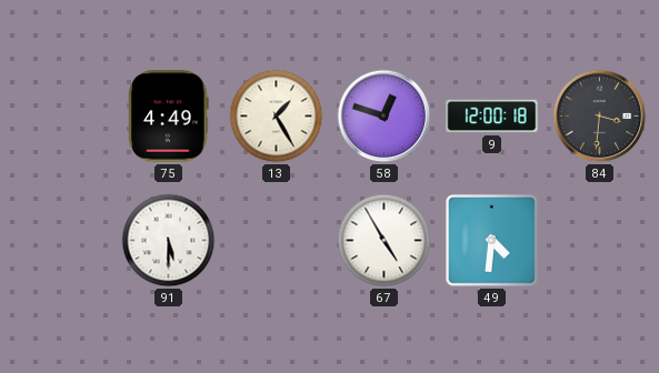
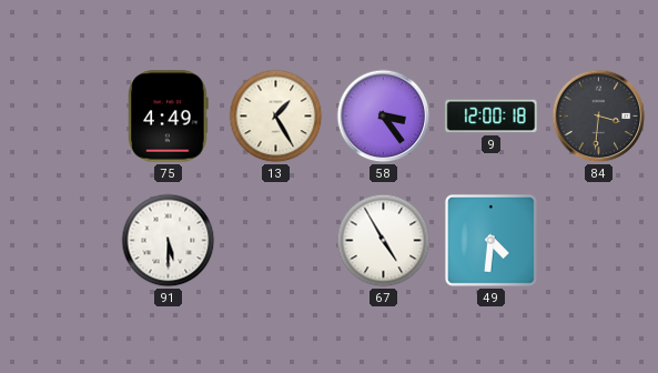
58: 12:48 -> 3:24 (384, 117)
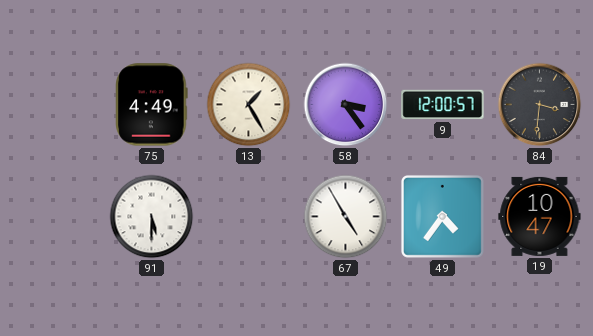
9: 12:00:18 -> 12:00:57 (443, 105)
49: 4:31 -> 4:36 (442, 216)
19: none -> 10:47 (540, 216)
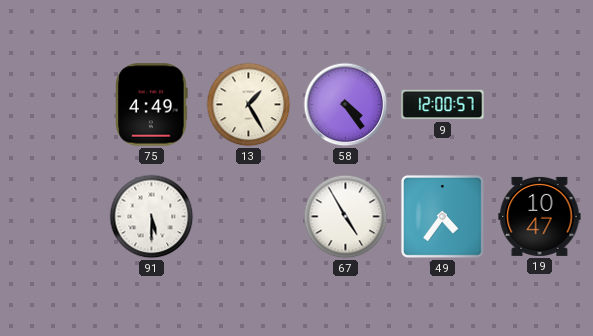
58: 3:24 -> 4:24 (346, 105)
84: 3:31 -> none (540, 105)
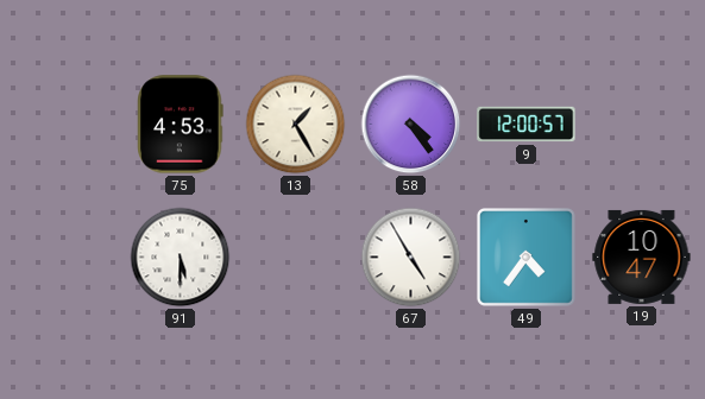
75: 4:49 -> 4:53 (181, 125)
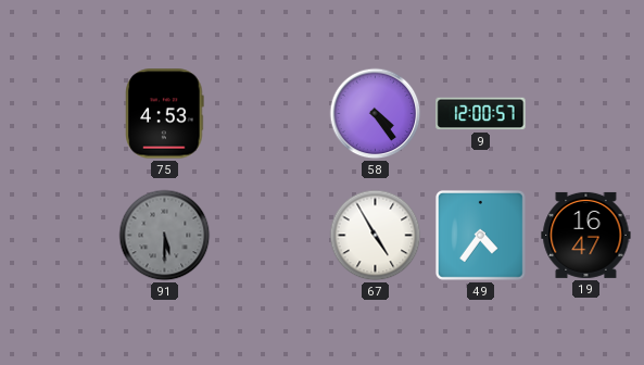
13: 1:25 -> none (296, 125)
91 dial: white -> grey (165, 236)
19: 10:47 -> 16:47 (586, 235)
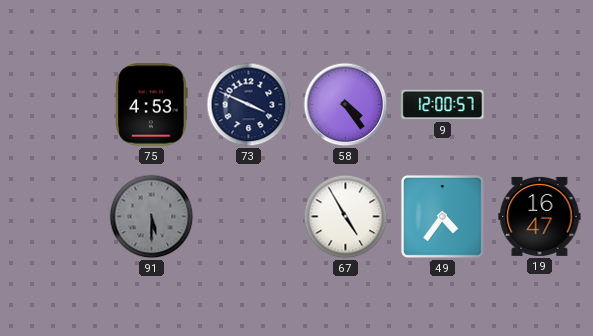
73: none -> 3:49 (249, 105)
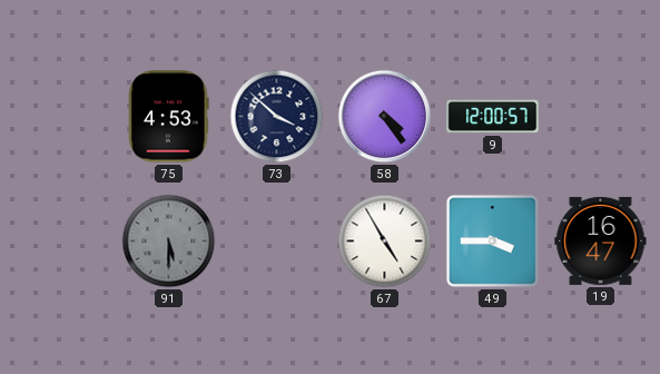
73: 3:49 -> 3:52 (277, 117)
49: 4:36 -> 3:45 (492, 240)
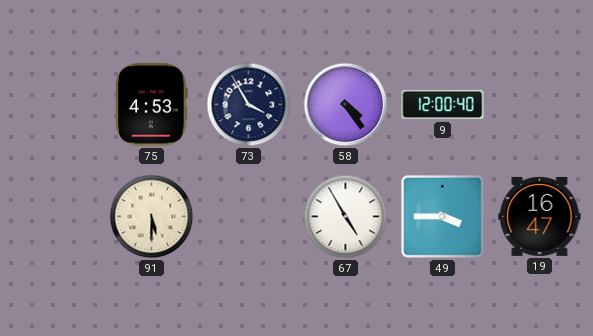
73: 3:52 -> 3:55 (249, 105)
9: 12:00:57 -> 12:00:40 (443, 105)
91 dial: grey -> cream (152, 217)
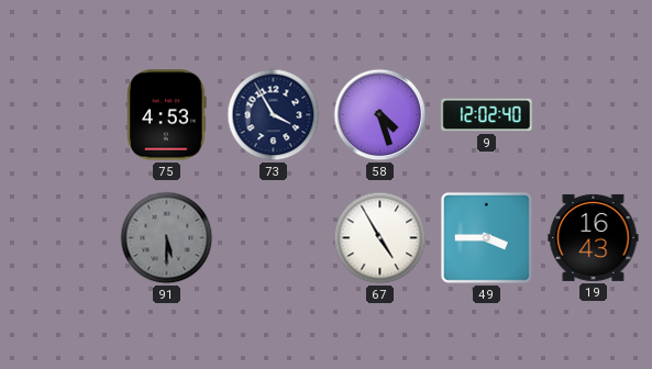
58: 4:24 -> 4:27 (380, 115)
9: 12:00 -> 12:02 (487, 115)
91 dial: cream -> grey (167, 238)
19: 16:47 -> 16:43 (594, 237)
